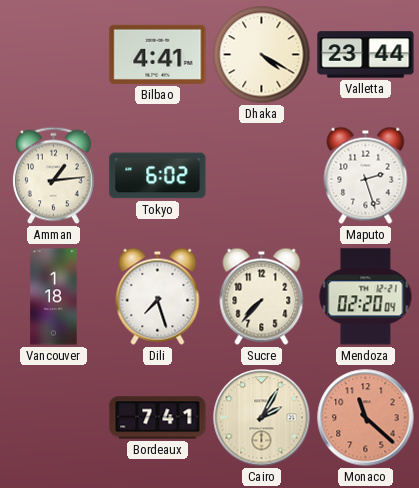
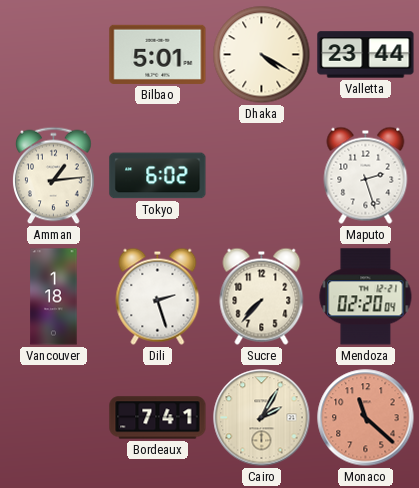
Bilbao: 4:41 -> 5:01 (158, 54)
Dili: 7:27 -> 2:27 (158, 296)
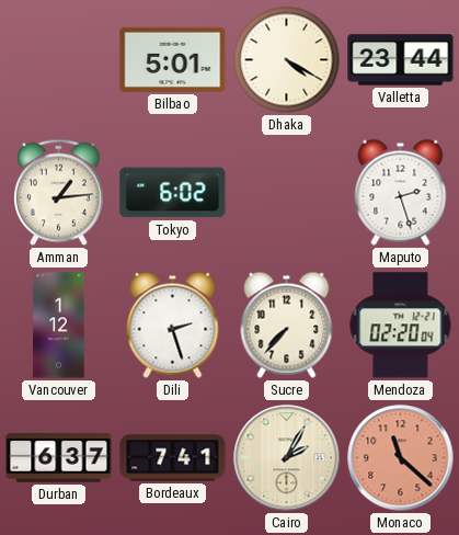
Vancouver: 1:18 -> 1:12 (59, 326)
Durban: none -> 6:37 (59, 458)
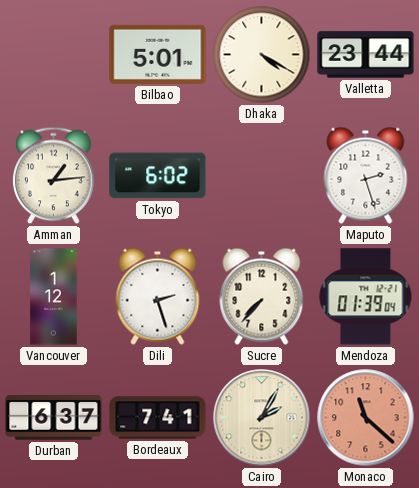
Mendoza: 02:20 -> 01:39 (366, 297)
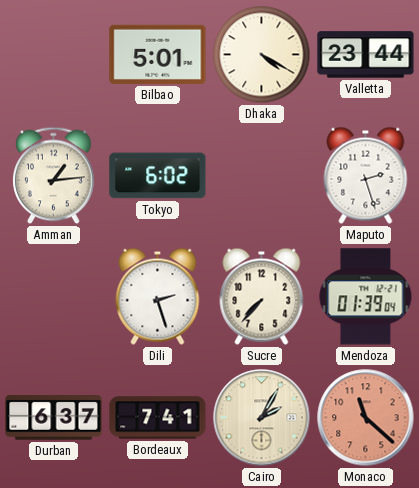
Vancouver: 1:12 -> none (54, 297)
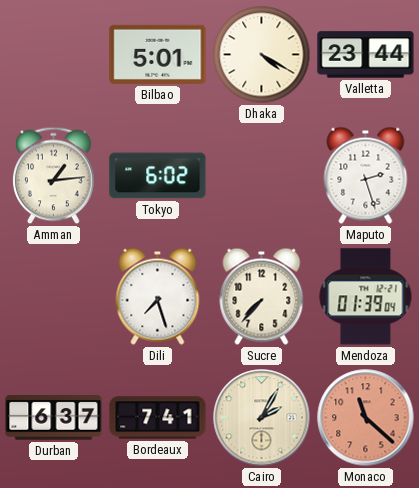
Dili: 2:27 -> 7:27 (158, 296)
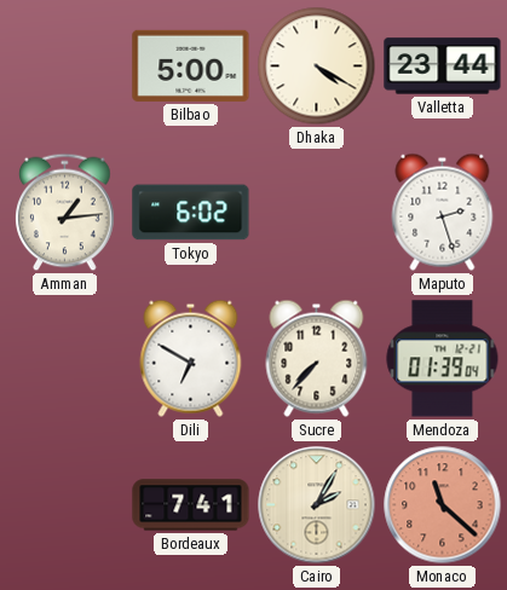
Bilbao: 5:01 -> 5:00 (191, 65)
Dili: 7:27 -> 6:50 (191, 358)
Durban: 6:37 -> none (54, 418)
